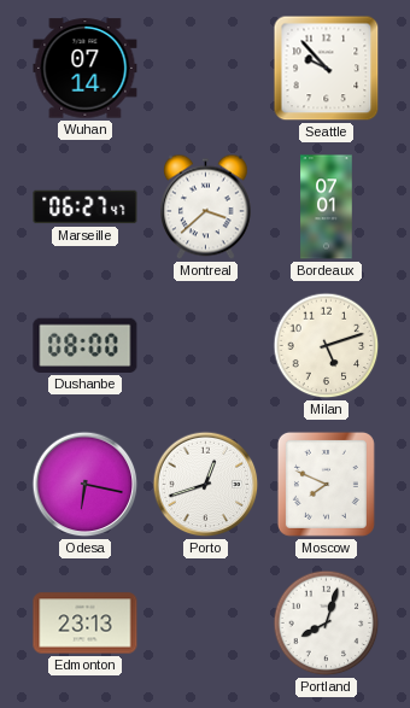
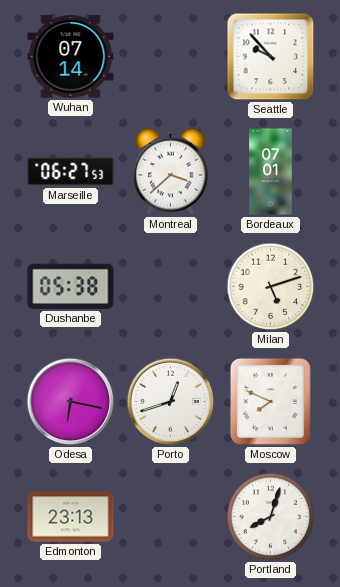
Marseille: 06:27:47 -> 06:27:53 (71, 172)
Dushanbe: 08:00 -> 05:38 (71, 286)
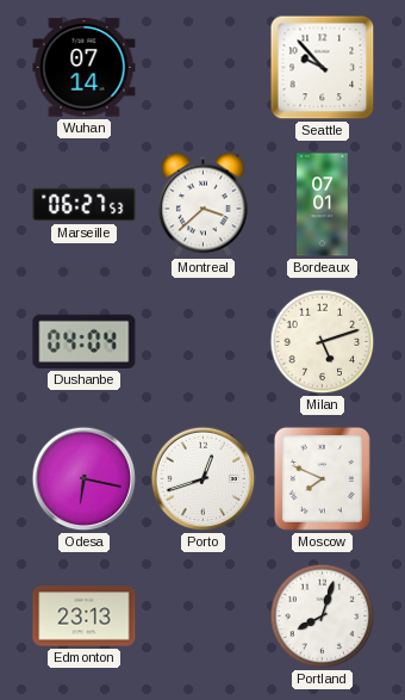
Dushanbe: 05:38 -> 04:04 (85, 341)
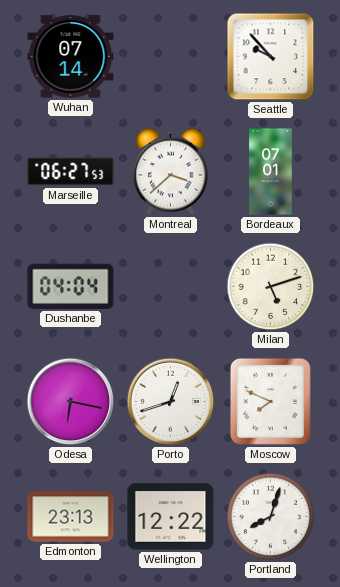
Wellington: none -> 12:22 (171, 517)
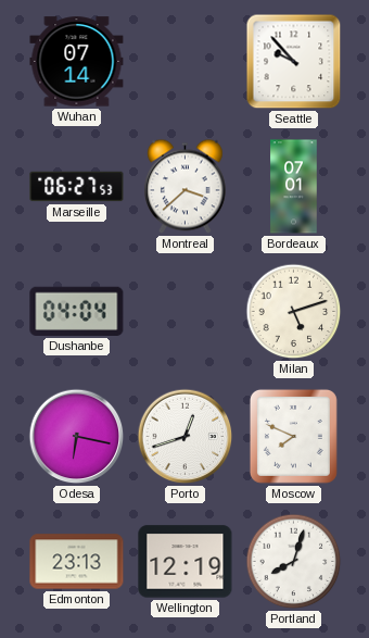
Wellington: 12:22 -> 12:19 (186, 562)
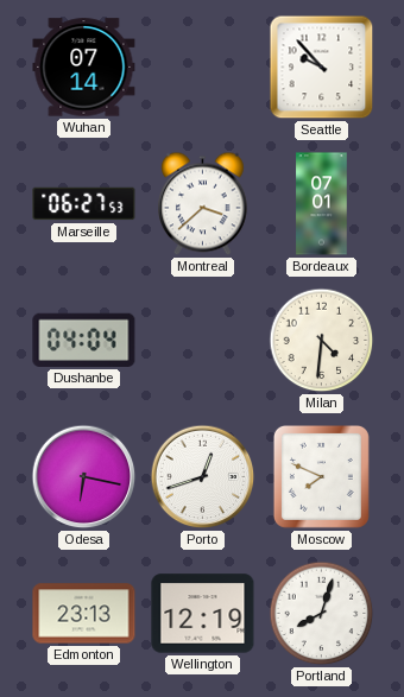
Milan: 5:12 -> 4:31 (322, 341)
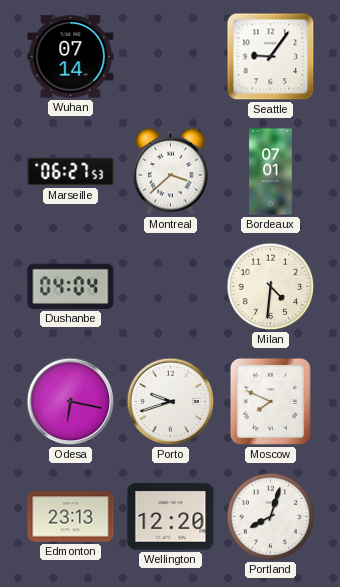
Seattle: 9:53 -> 9:06 (271, 57)
Porto: 12:42 -> 9:42 (171, 402)
Wellington: 12:19 -> 12:20 (171, 517)
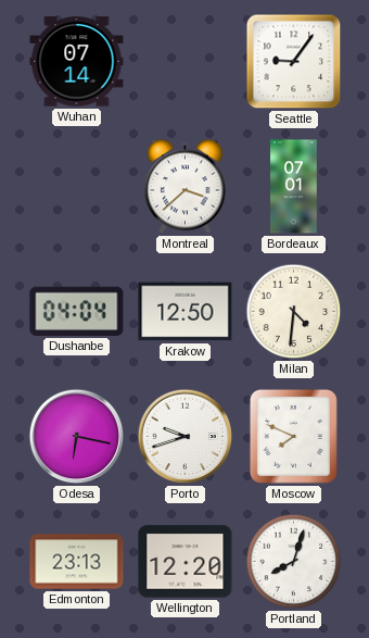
Marseille: 06:27 -> none (71, 172)
Krakow: none -> 12:50 (186, 312)
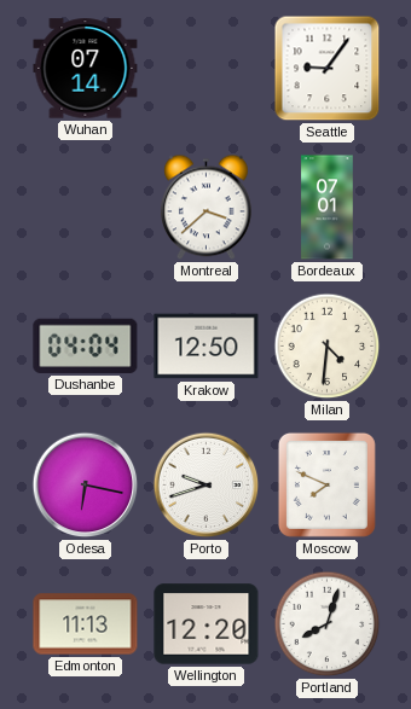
Edmonton: 23:13 -> 11:13 (86, 624)
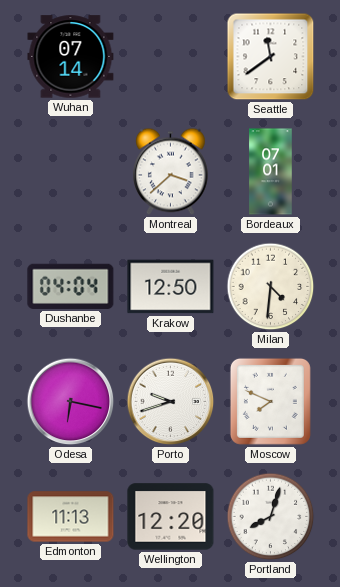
Seattle: 9:06 -> 11:39 (271, 57)
